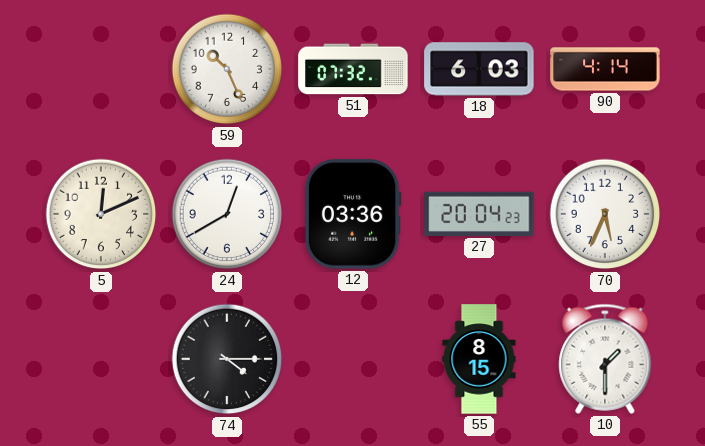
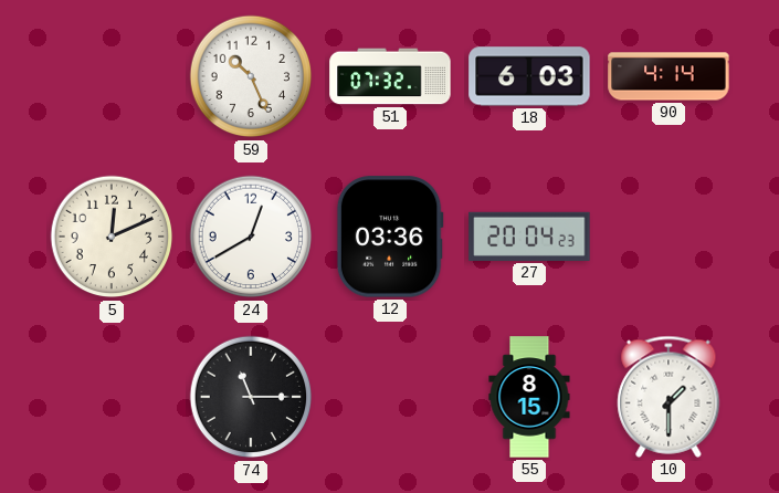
70: 5:34 -> none (605, 214)
74: 4:15 -> 11:15 (251, 397)
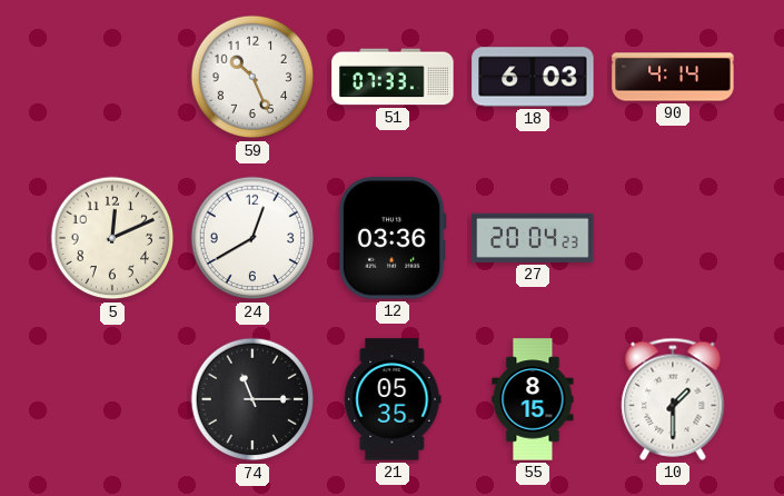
51: 07:32 -> 07:33 (393, 77)
21: none -> 05:35 (393, 399)
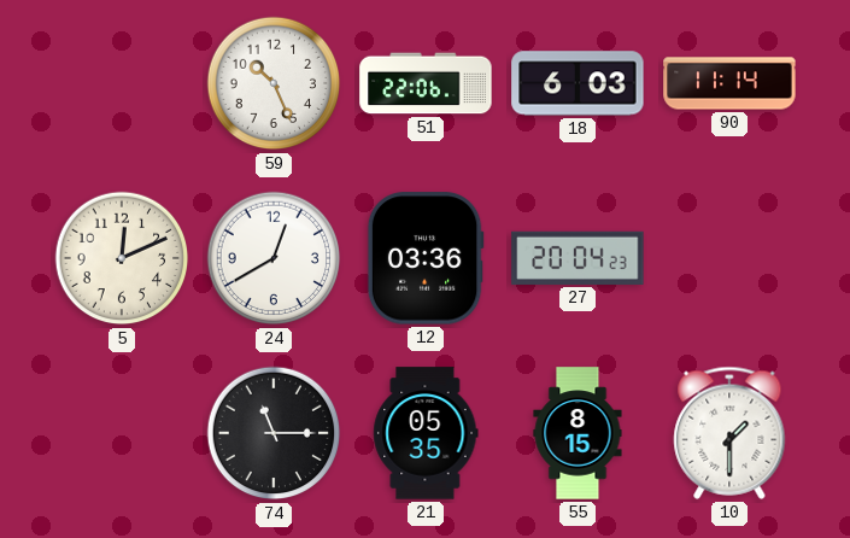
51: 07:33 -> 22:06 (426, 83)
90: 4:14 -> 11:14 (729, 83)
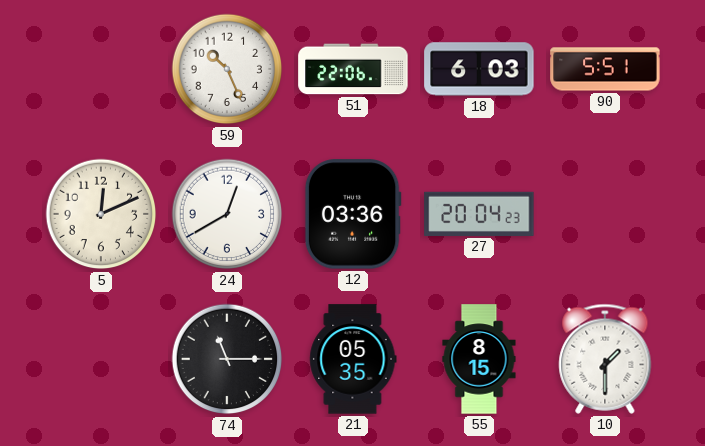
90: 11:14 -> 5:51 (605, 69)
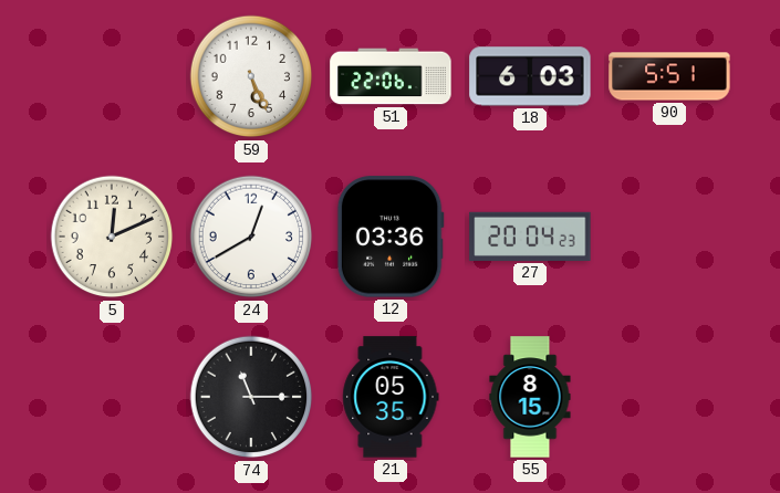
59: 10:26 -> 5:26 (251, 76)
10: 1:30 -> none (605, 359)
